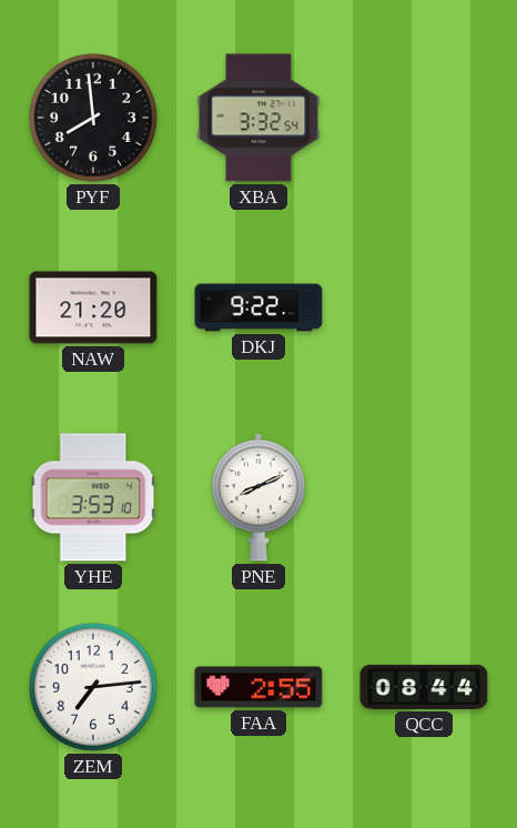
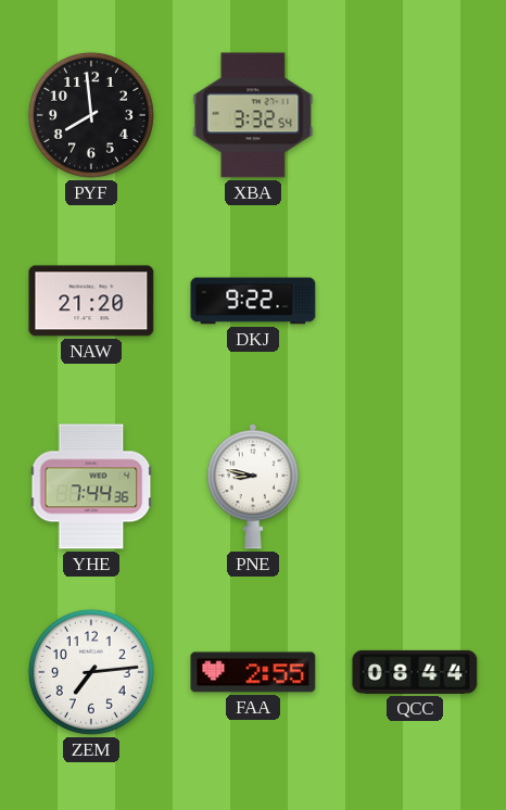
YHE: 3:53 -> 7:44 (91, 486)
PNE: 8:11 -> 8:47 (253, 486)
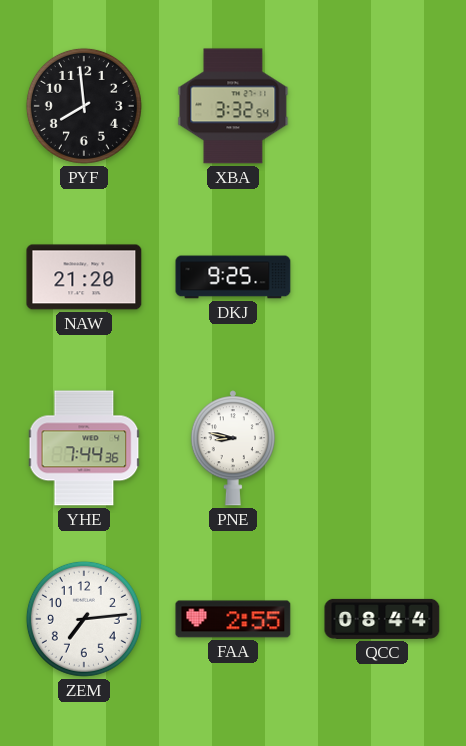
DKJ: 9:22 -> 9:25 (233, 277)
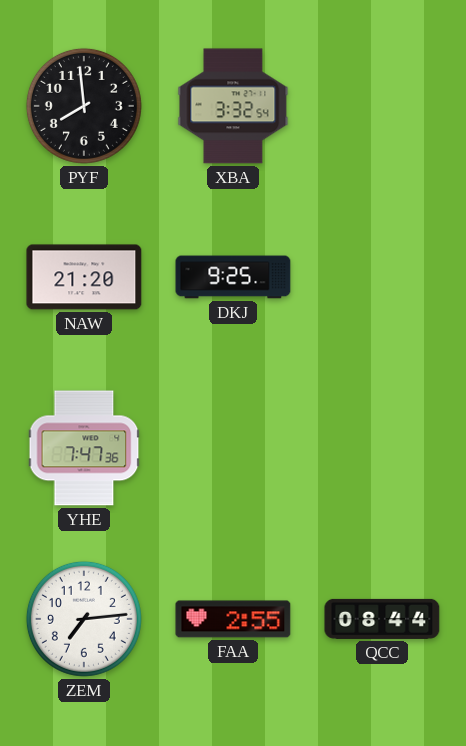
YHE: 7:44 -> 7:47 (84, 448)
PNE: 8:47 -> none (233, 448)
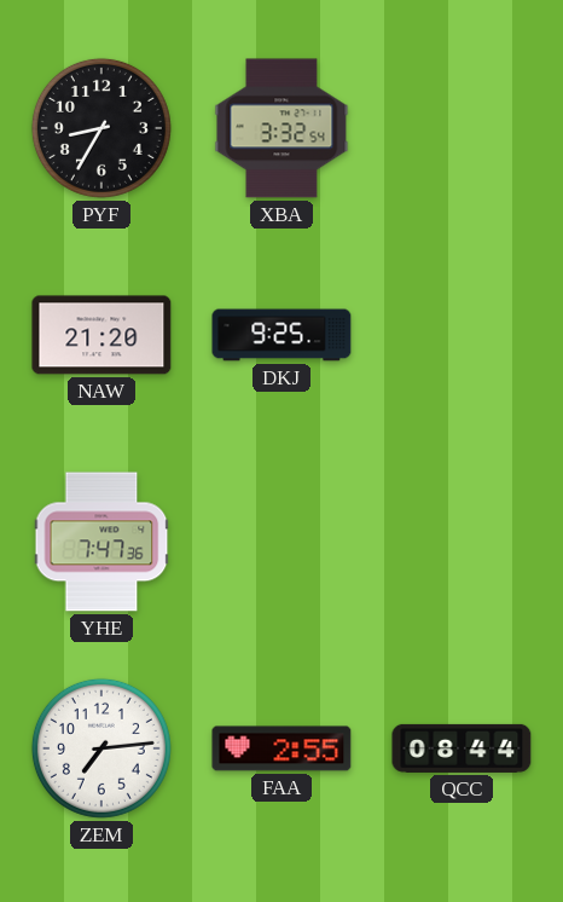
PYF: 7:59 -> 8:35 (101, 128)
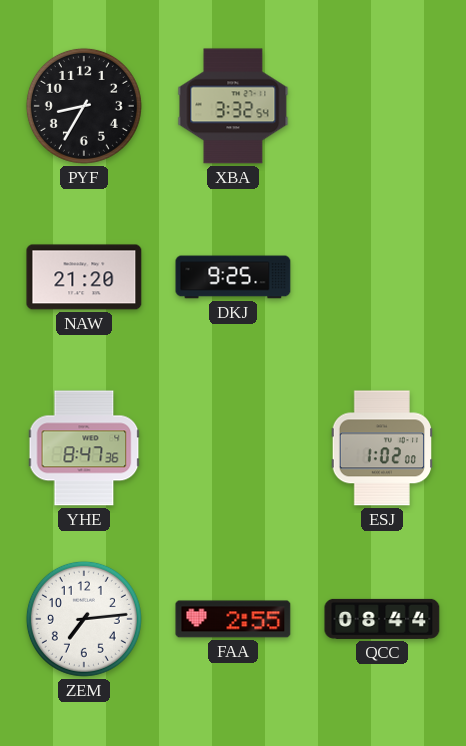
YHE: 7:47 -> 8:47 (84, 448)
ESJ: none -> 1:02 (381, 448)
